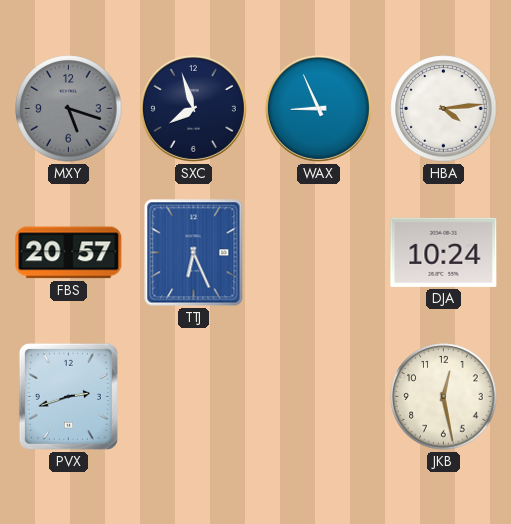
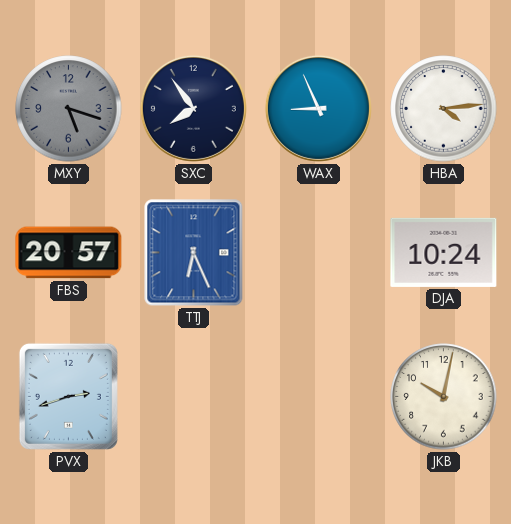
SXC: 7:57 -> 7:54 (193, 108)
JKB: 12:28 -> 10:02 (444, 397)
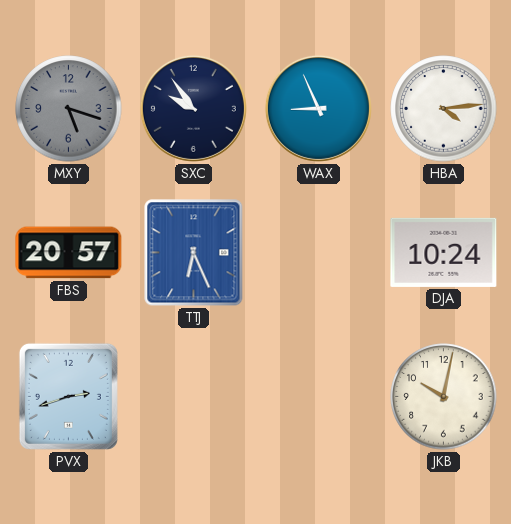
SXC: 7:54 -> 9:54 (193, 108)
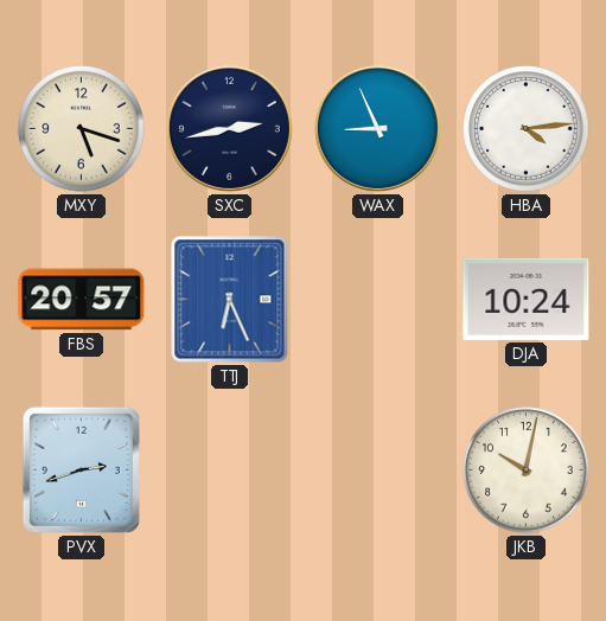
MXY dial: grey -> cream (82, 129)
SXC: 9:54 -> 2:43 (229, 128)
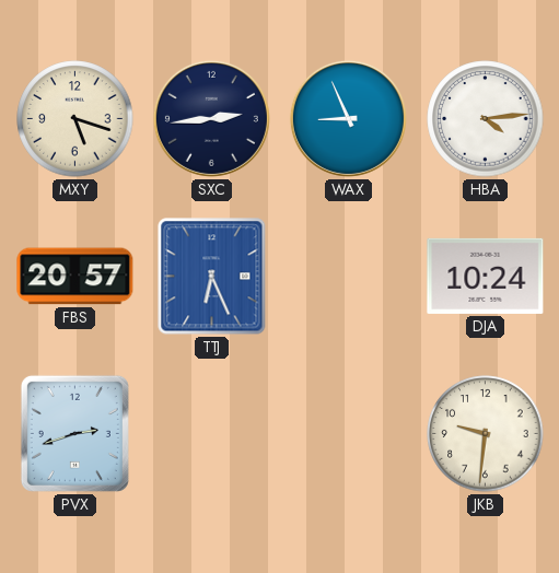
SXC: 2:43 -> 2:44 (211, 118)
JKB: 10:02 -> 9:31 (486, 434)
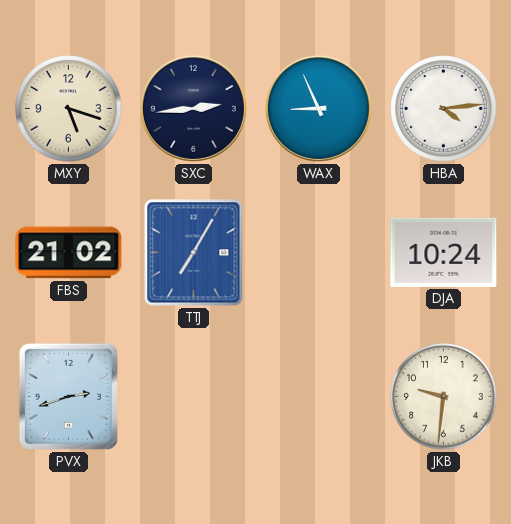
FBS: 20:57 -> 21:02 (69, 253)
TTJ: 6:26 -> 7:05 (194, 253)
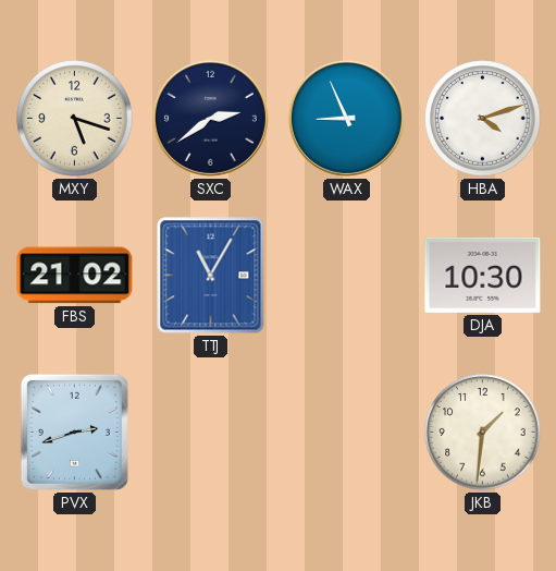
SXC: 2:44 -> 2:39 (210, 118)
HBA: 4:14 -> 4:12 (483, 119)
TTJ: 7:05 -> 11:05 (211, 276)
DJA: 10:24 -> 10:30 (483, 275)
JKB: 9:31 -> 1:31 (483, 433)
